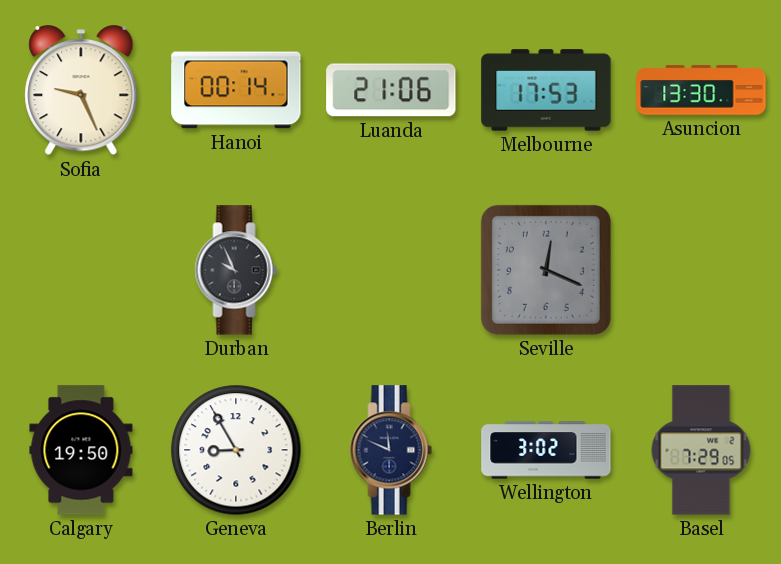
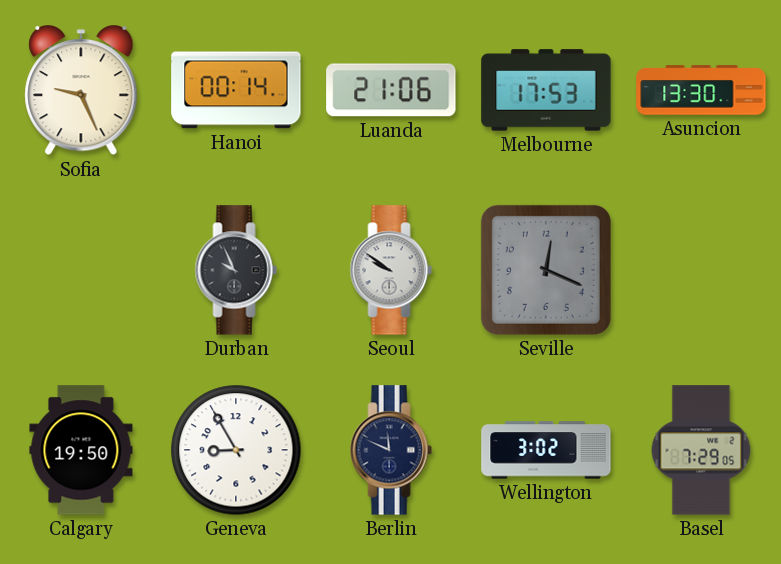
Seoul: none -> 9:51 (391, 270)
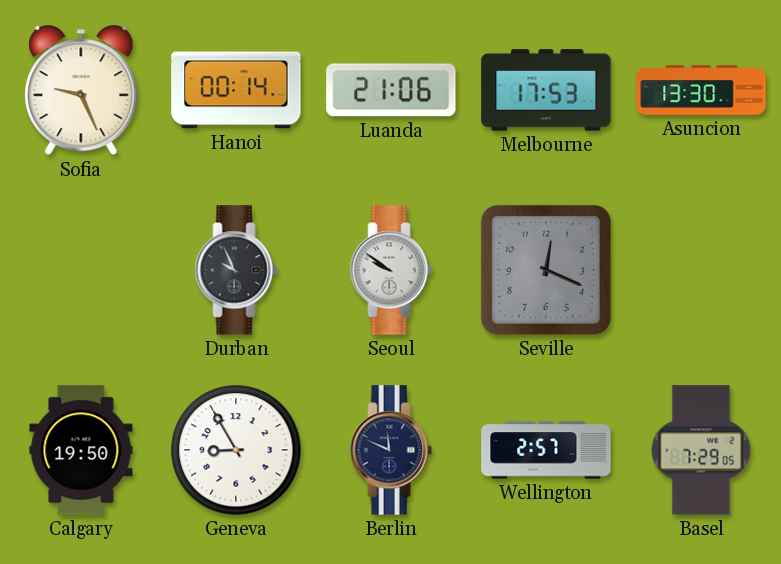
Wellington: 3:02 -> 2:57 (546, 450)
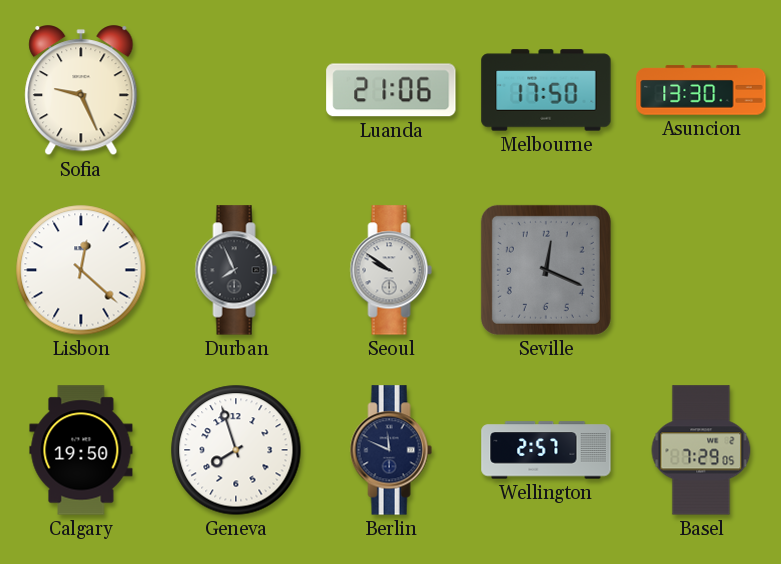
Hanoi: 00:14 -> none (236, 90)
Melbourne: 17:53 -> 17:50 (546, 90)
Lisbon: none -> 12:22 (81, 270)
Durban: 9:56 -> 7:56 (236, 270)
Geneva: 8:55 -> 7:57 (236, 450)
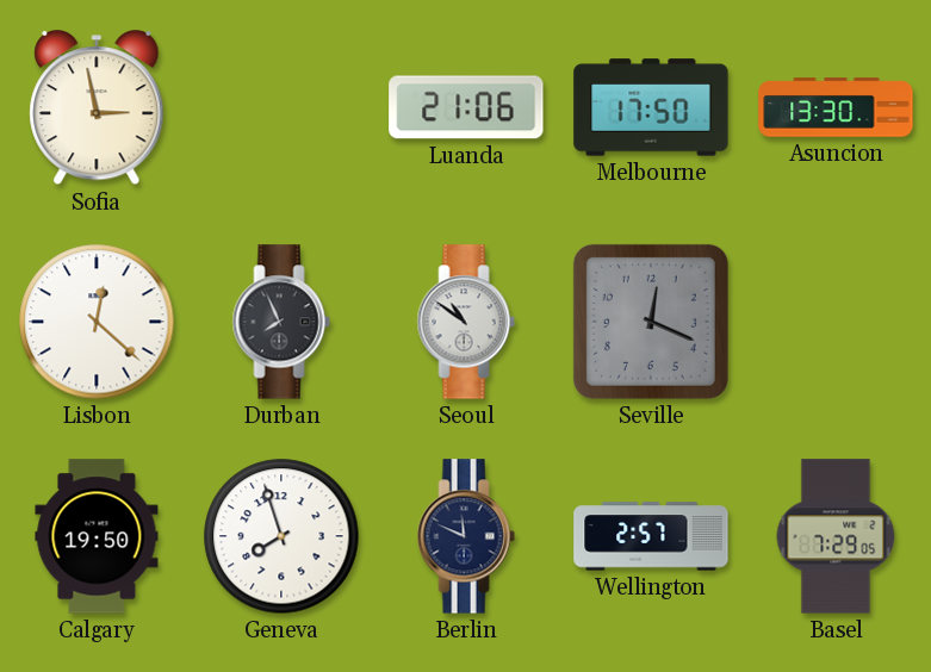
Sofia: 9:26 -> 2:58 (97, 108)
Seoul: 9:51 -> 10:51 (466, 322)
